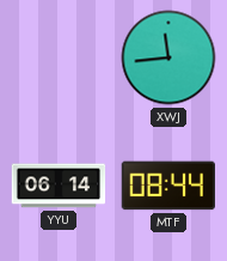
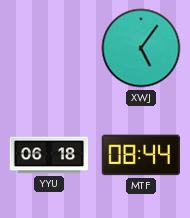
XWJ: 11:44 -> 5:06 (141, 48)
YYU: 06:14 -> 06:18 (49, 155)
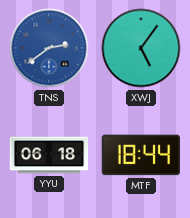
TNS: none -> 2:39 (49, 48)
MTF: 08:44 -> 18:44 (140, 155)
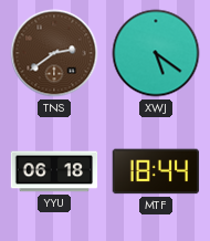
TNS dial: blue -> brown (54, 53)
XWJ: 5:06 -> 5:21 (156, 53)
